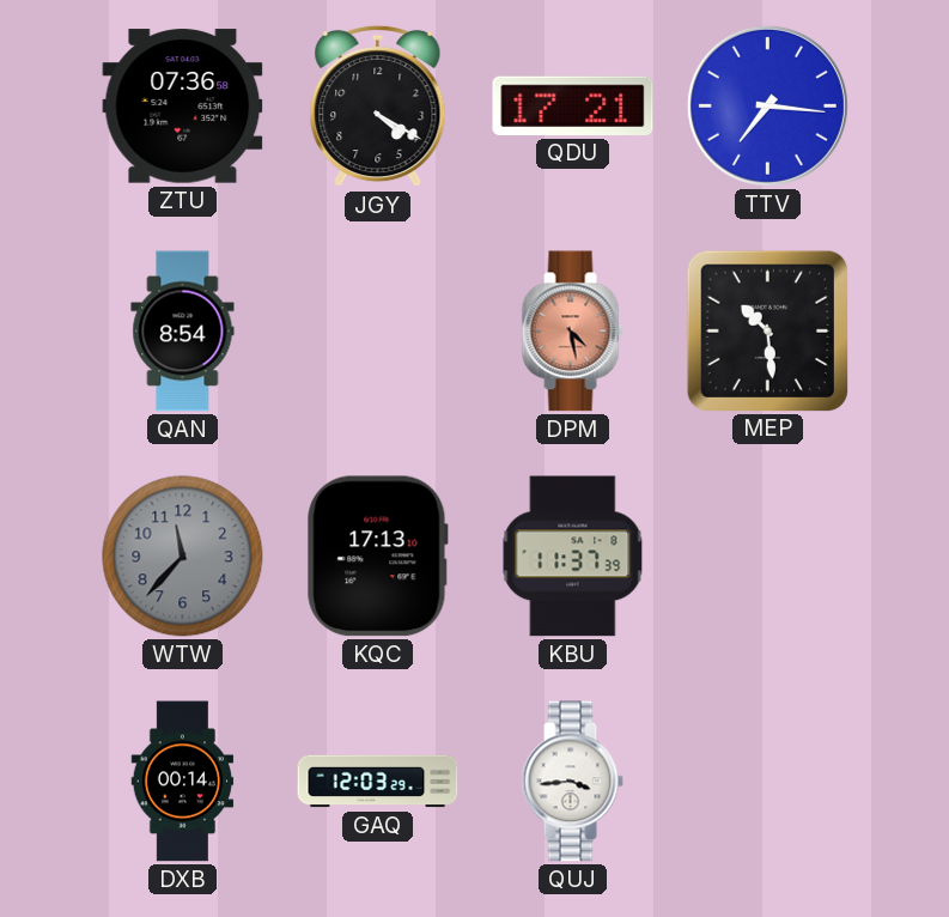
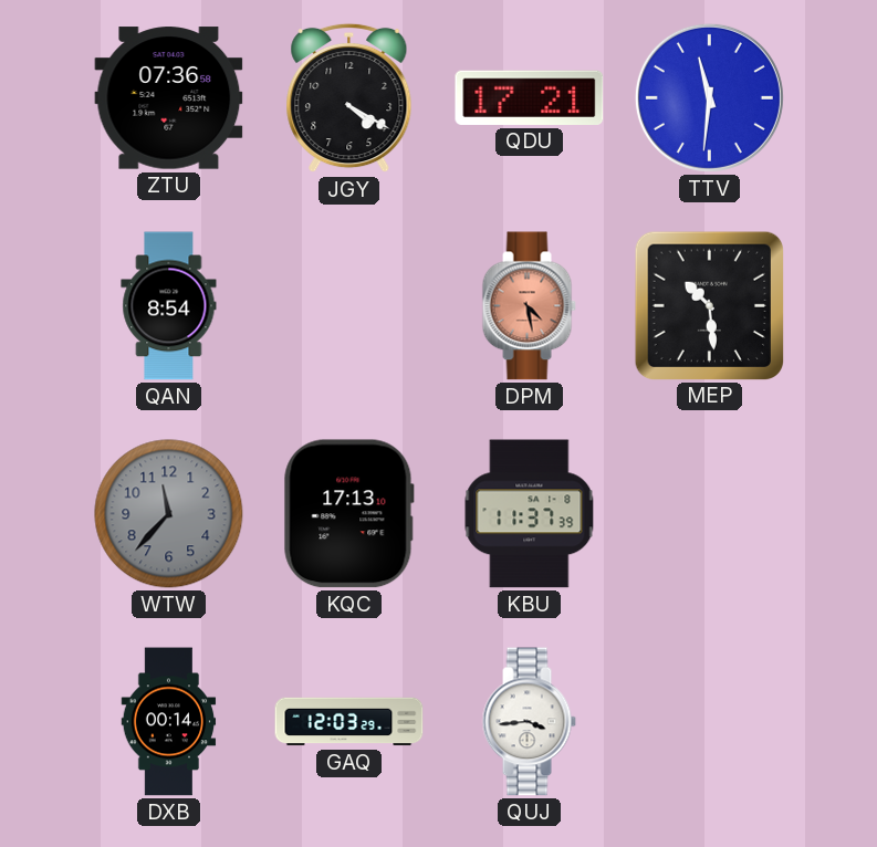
TTV: 7:16 -> 11:31 (709, 97)
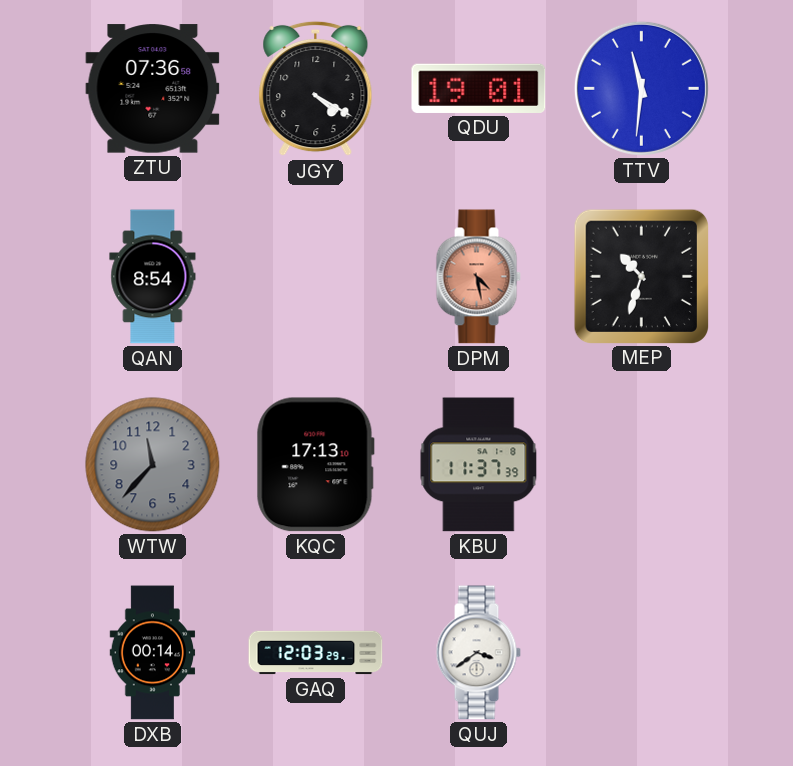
QDU: 17:21 -> 19:01 (479, 88)
MEP: 10:29 -> 10:33 (641, 276)
QUJ: 3:44 -> 3:39 (478, 653)
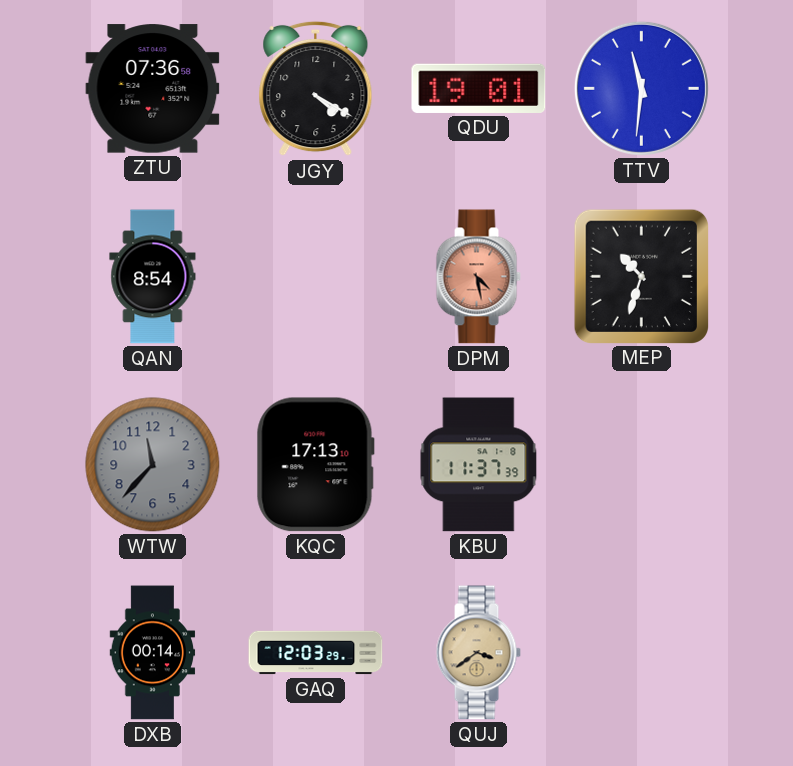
QUJ dial: white -> champagne (478, 653)
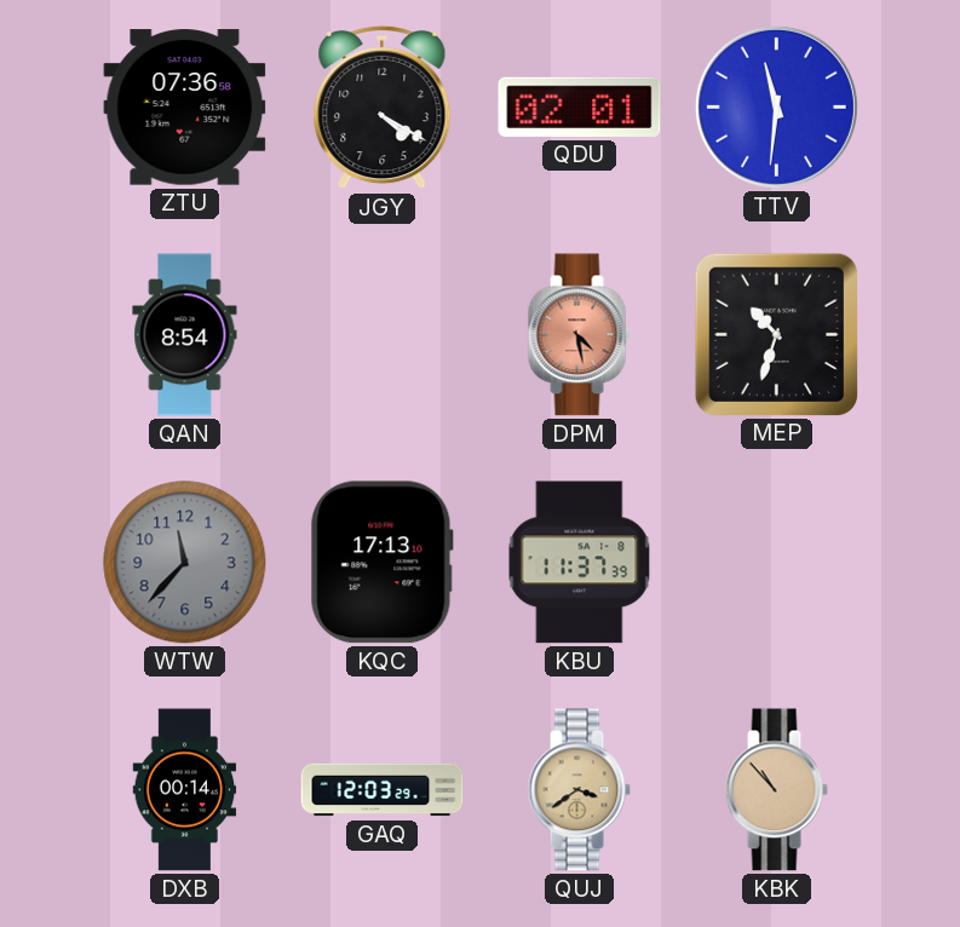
QDU: 19:01 -> 02:01 (580, 106)
KBK: none -> 10:53 (776, 790)
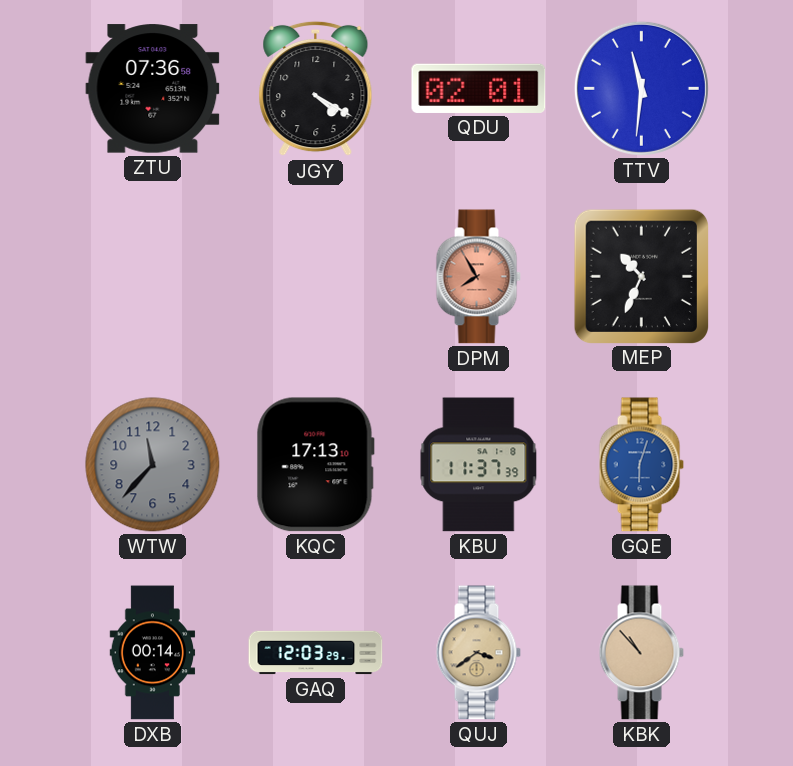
QAN: 8:54 -> none (185, 335)
DPM: 4:28 -> 7:55 (478, 277)
MEP: 10:33 -> 10:34 (641, 276)
GQE: none -> 6:03 (641, 465)
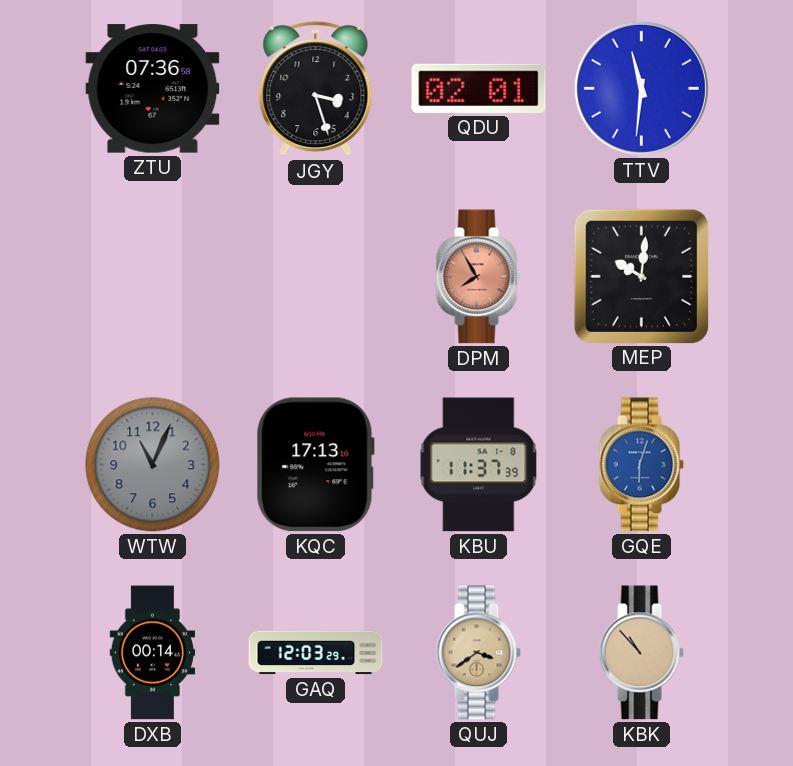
JGY: 4:20 -> 3:27 (316, 89)
MEP: 10:34 -> 10:01 (641, 276)
WTW: 11:37 -> 11:04 (153, 465)
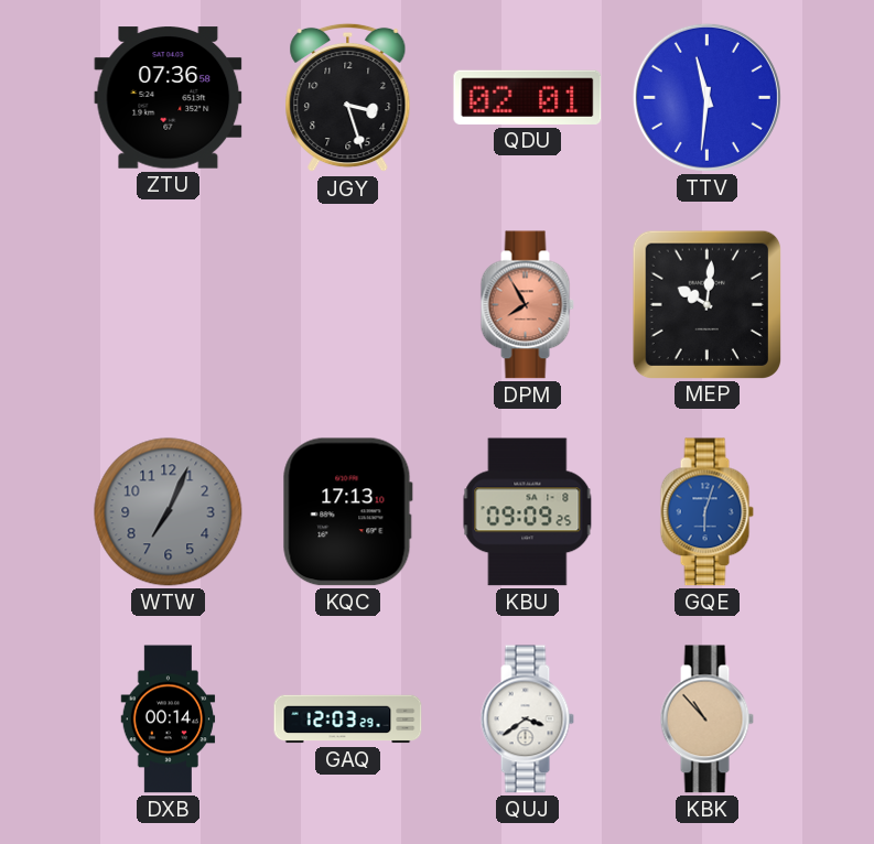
WTW: 11:04 -> 7:04 (169, 512)
KBU: 11:37 -> 09:09 (528, 512)
QUJ dial: champagne -> white (527, 719)
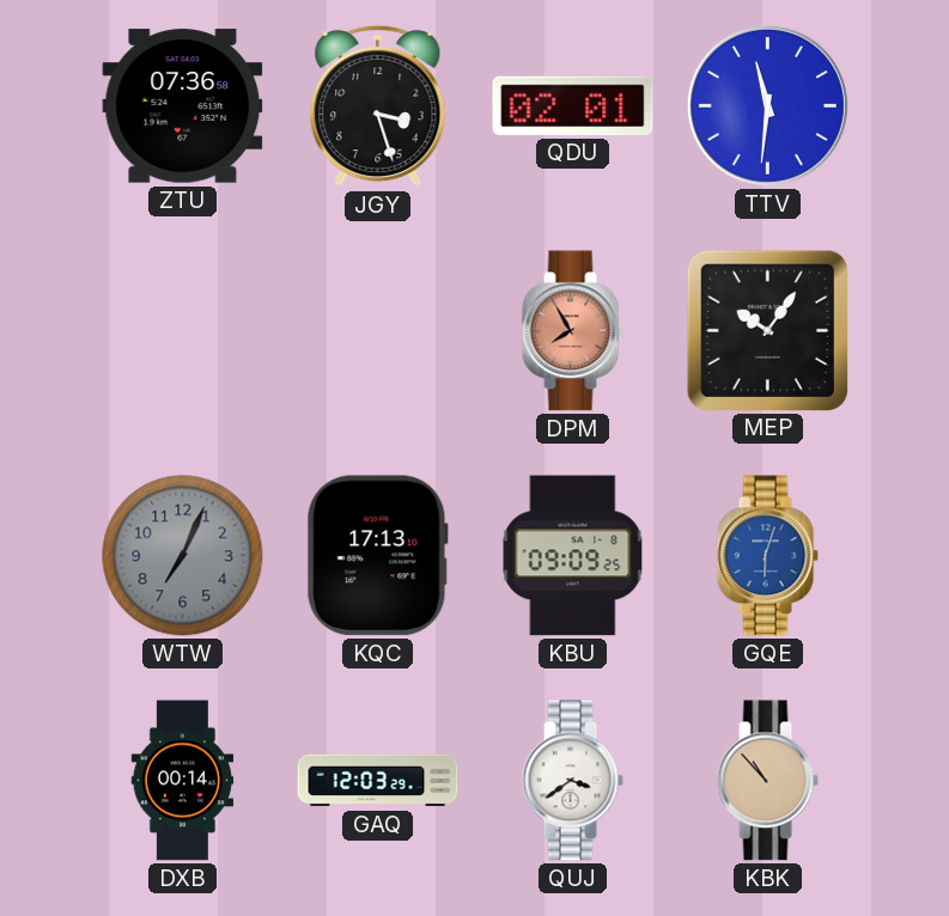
MEP: 10:01 -> 10:06 (767, 330)
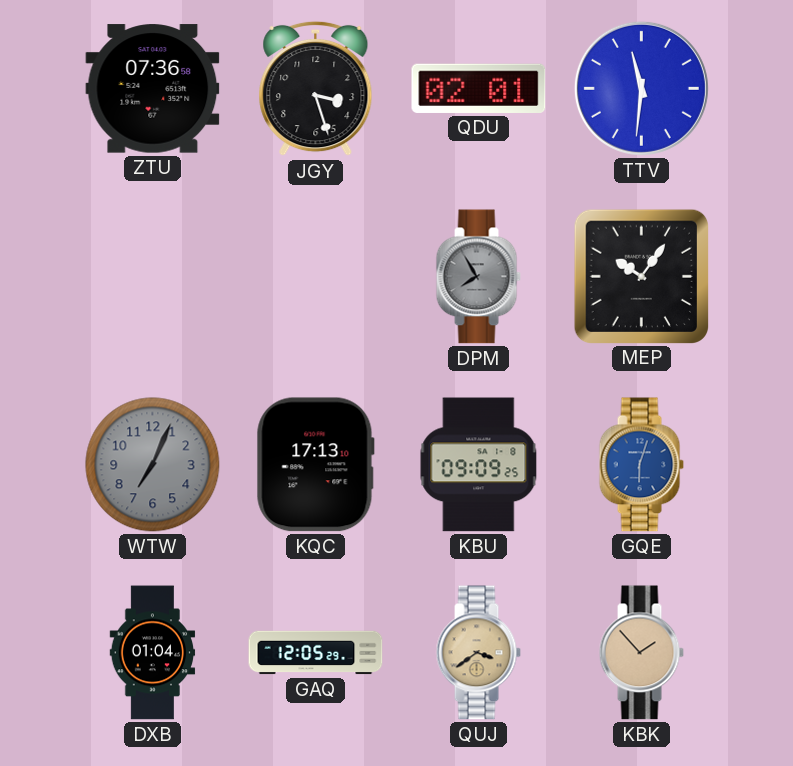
DPM dial: salmon -> grey (478, 277)
DXB: 00:14 -> 01:04 (153, 653)
GAQ: 12:03 -> 12:05 (316, 653)
QUJ dial: white -> champagne (478, 653)
KBK: 10:53 -> 1:53 (641, 653)
